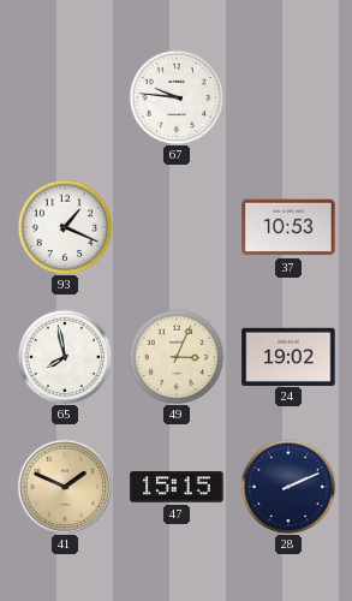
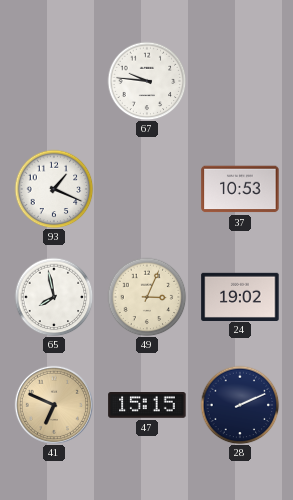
41: 1:49 -> 6:49 (54, 405)
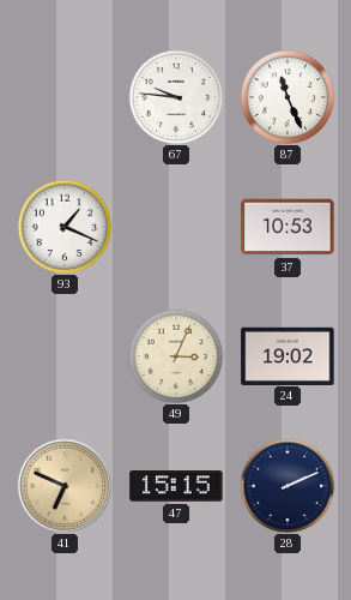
87: none -> 11:26 (288, 97)
65: 7:58 -> none (54, 297)
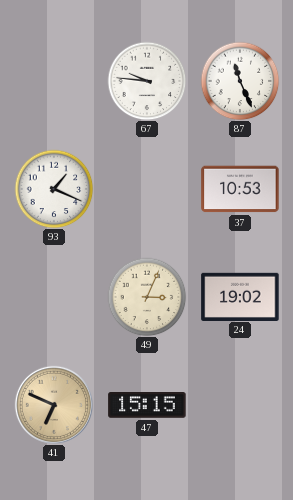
28: 2:11 -> none (288, 486)
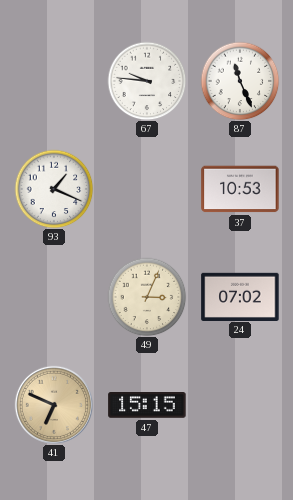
24: 19:02 -> 07:02 (240, 296)
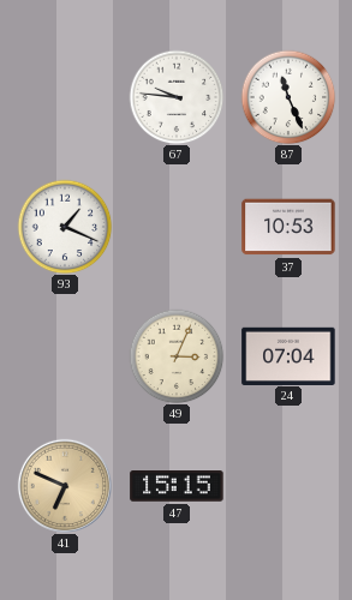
24: 07:02 -> 07:04 (288, 355)
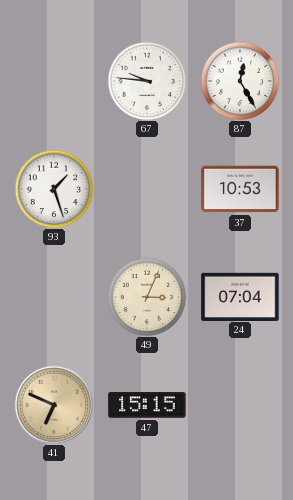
87: 11:26 -> 12:25 (240, 81)
93: 1:19 -> 1:27 (54, 189)
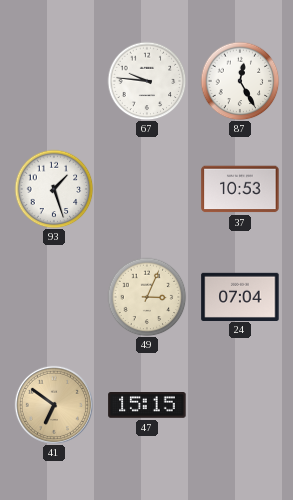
41: 6:49 -> 6:51 (54, 405)
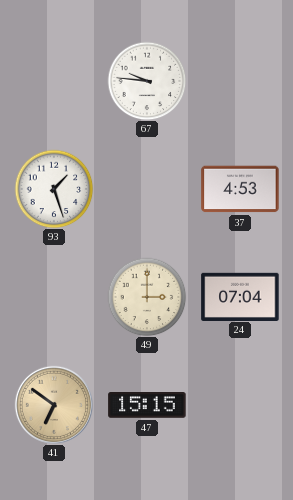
87: 12:25 -> none (240, 81)
37: 10:53 -> 4:53 (240, 189)
49: 3:04 -> 3:00 (147, 297)
